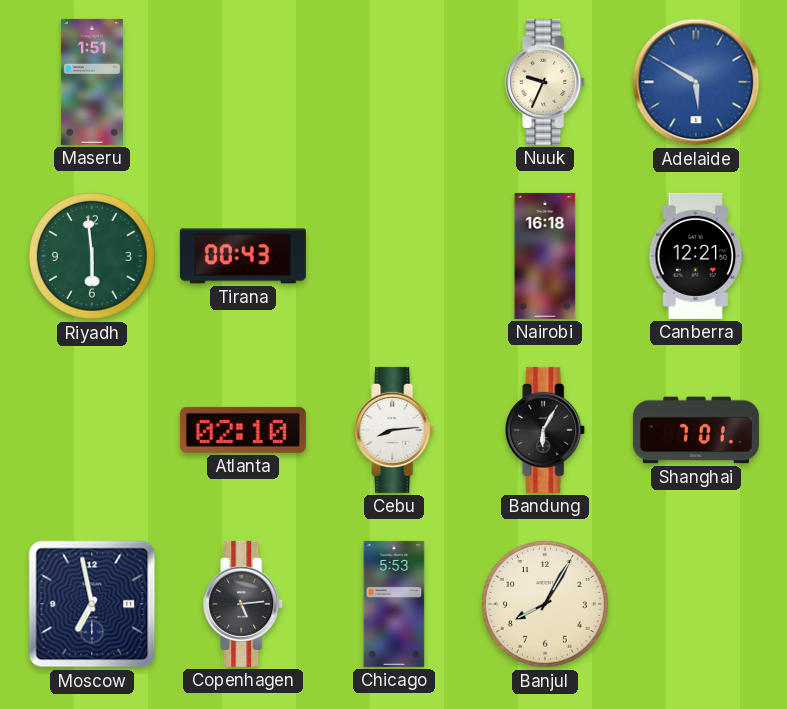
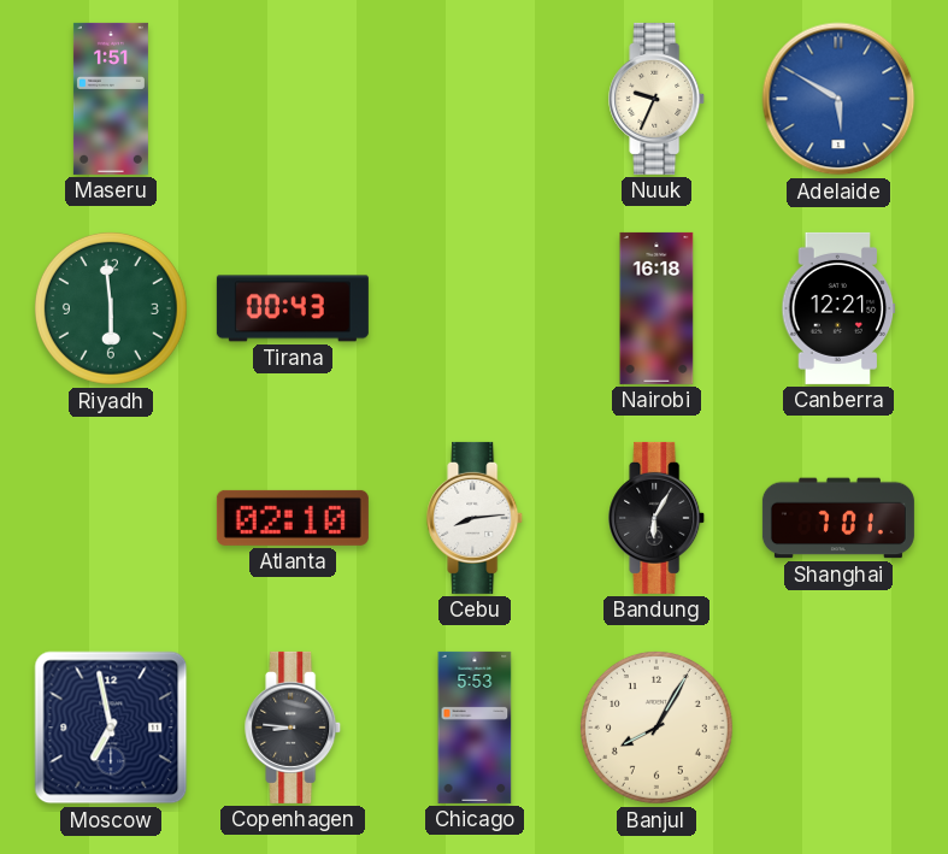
Copenhagen: 5:14 -> 8:46 (294, 728)
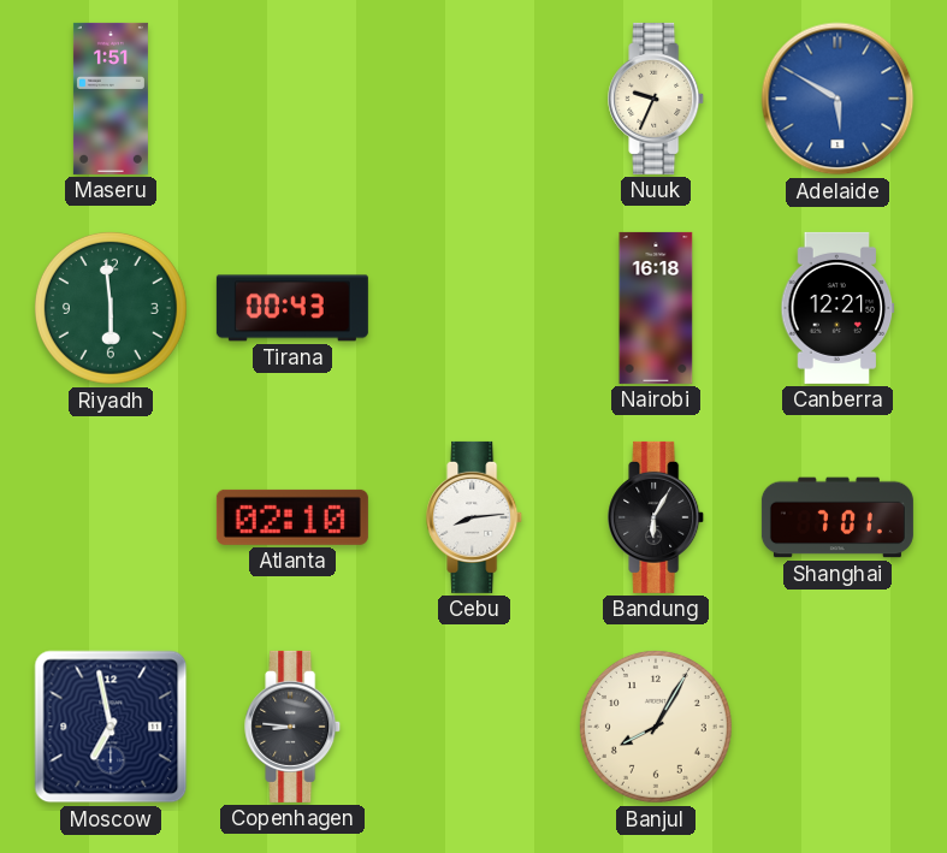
Chicago: 5:53 -> none (475, 728)
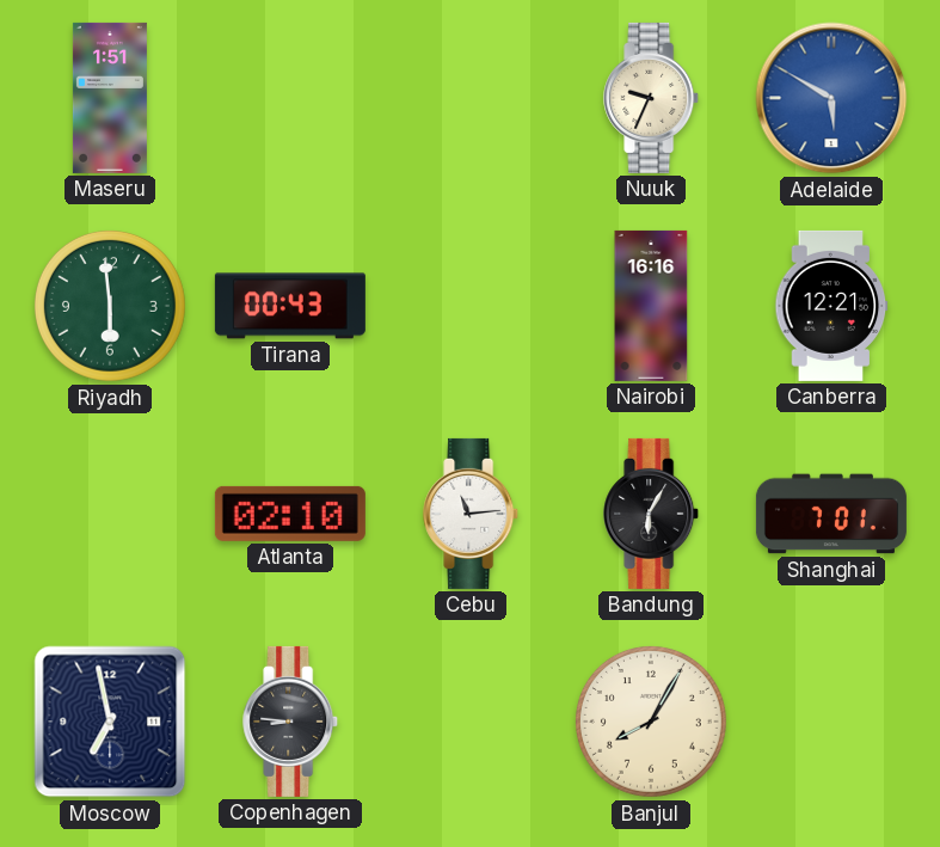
Nairobi: 16:18 -> 16:16 (651, 306)
Cebu: 8:14 -> 11:14 (472, 514)
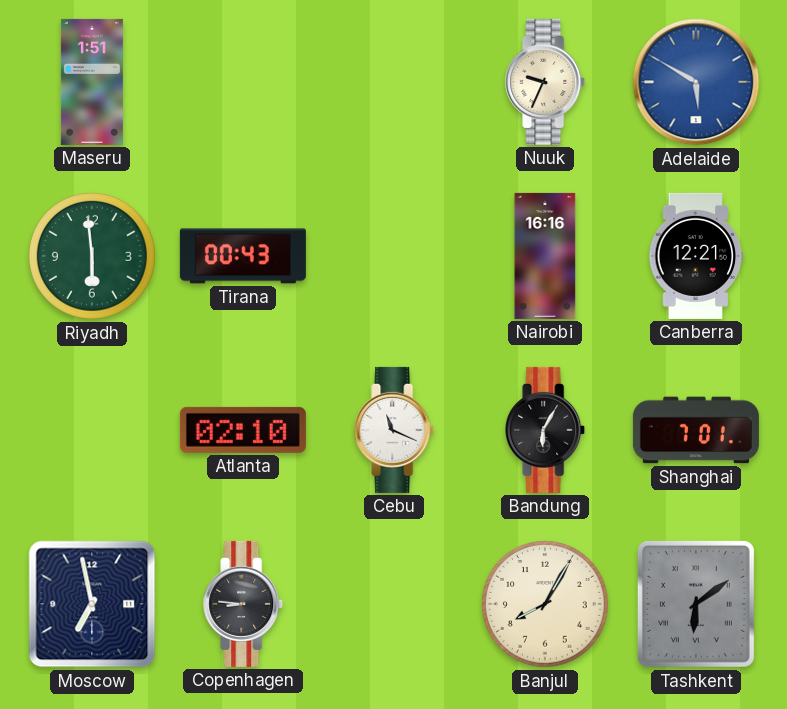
Cebu: 11:14 -> 11:19 (395, 430)
Tashkent: none -> 6:09 (696, 604)
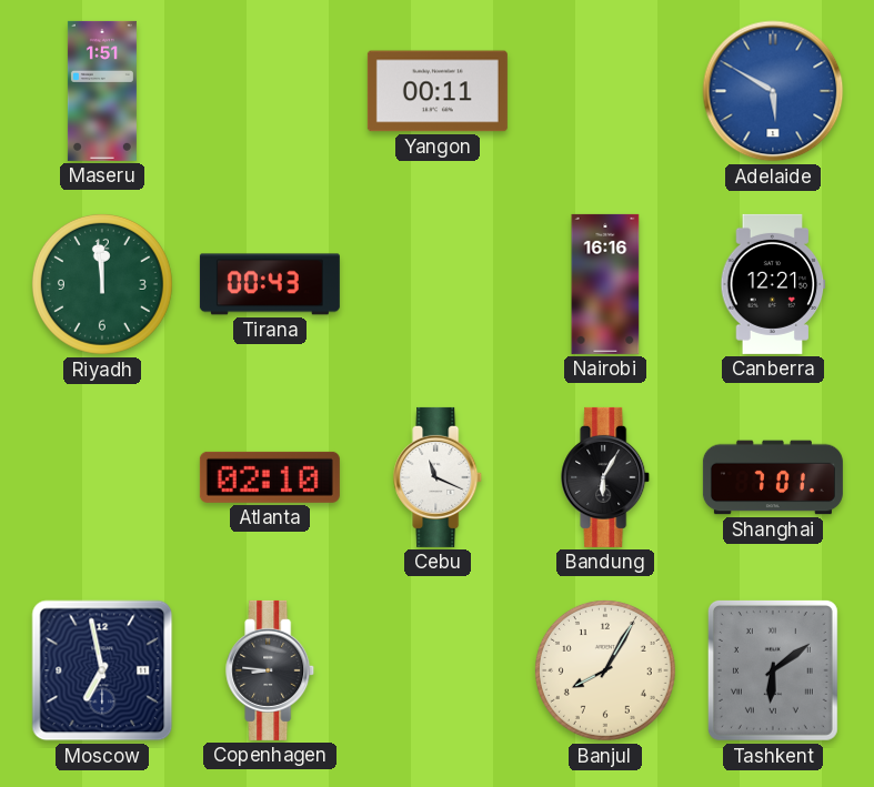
Yangon: none -> 00:11 (438, 91)
Nuuk: 9:34 -> none (546, 82)
Riyadh: 5:59 -> 11:59 (102, 284)
